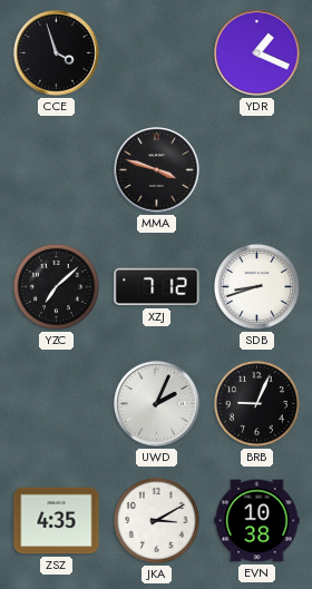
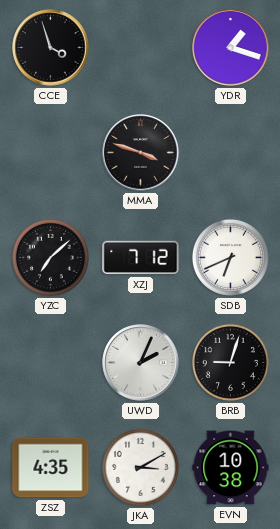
YDR: 1:19 -> 1:18 (231, 48)
SDB: 8:42 -> 6:41 (230, 257)
BRB: 9:04 -> 9:03 (230, 362)
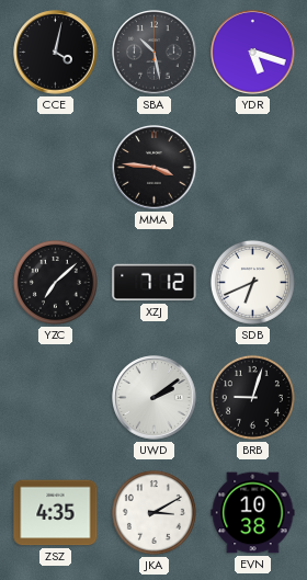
CCE: 3:57 -> 4:02 (56, 53)
SBA: none -> 10:28 (155, 53)
YDR: 1:18 -> 5:18 (253, 53)
MMA: 3:48 -> 3:46 (155, 168)
UWD: 2:04 -> 2:09 (155, 398)
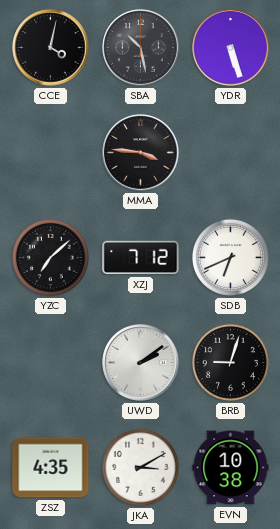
YDR: 5:18 -> 5:27 (231, 48)
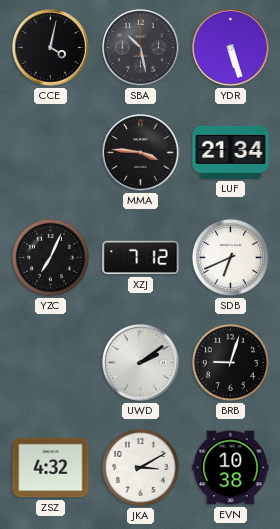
LUF: none -> 21:34 (231, 152)
YZC: 7:08 -> 7:04 (50, 257)
ZSZ: 4:35 -> 4:32 (51, 468)
